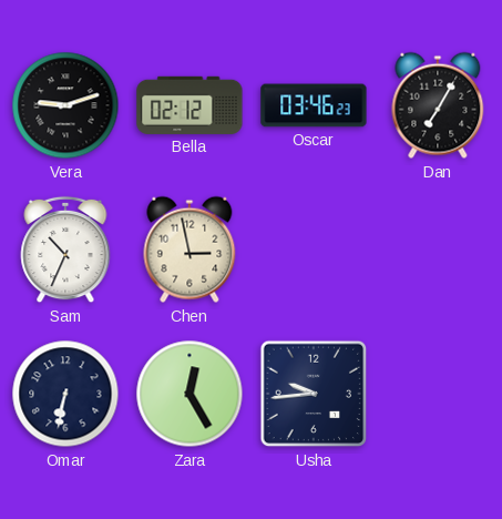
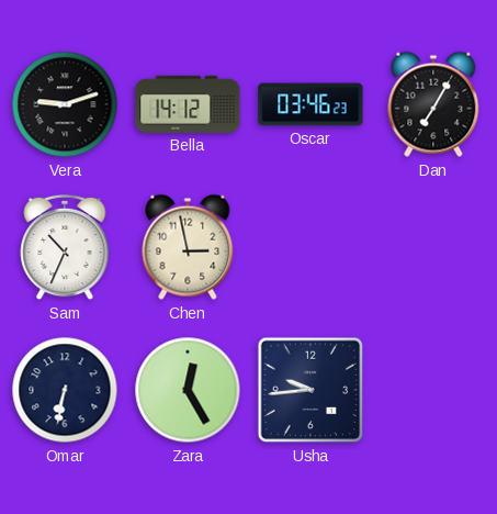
Bella: 02:12 -> 14:12 (188, 104)
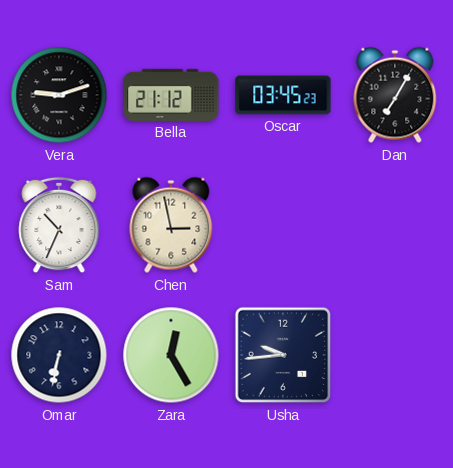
Bella: 14:12 -> 21:12 (171, 95)
Oscar: 03:46 -> 03:45 (283, 95)
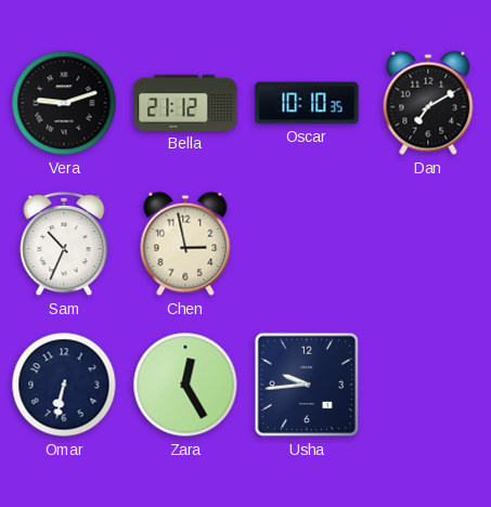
Oscar: 03:45 -> 10:10 (307, 103)
Dan: 7:05 -> 7:10 (428, 103)
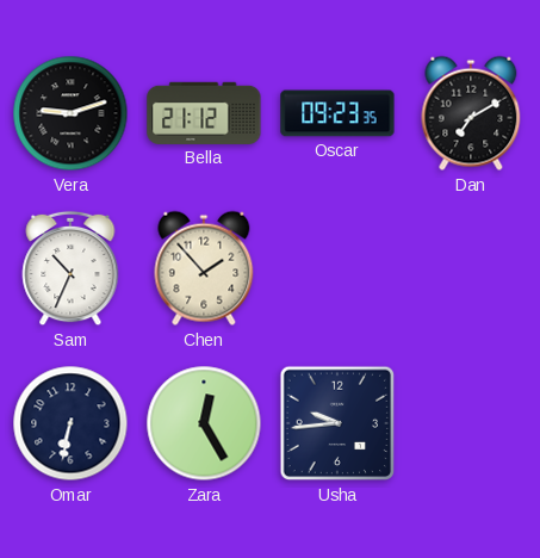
Oscar: 10:10 -> 09:23 (337, 113)
Chen: 2:58 -> 1:53 (204, 268)
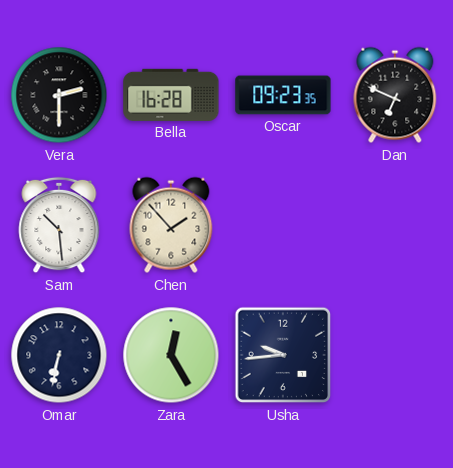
Vera: 9:12 -> 2:30 (59, 95)
Bella: 21:12 -> 16:28 (171, 95)
Dan: 7:10 -> 6:49 (395, 95)
Sam: 10:34 -> 10:29 (59, 225)
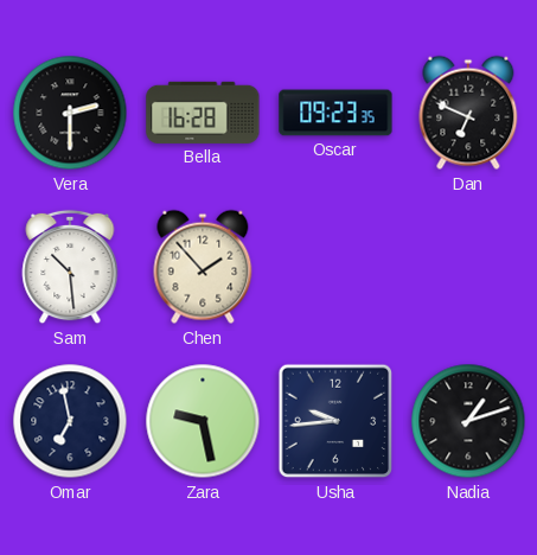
Omar: 6:32 -> 6:58 (70, 421)
Zara: 12:25 -> 9:28 (203, 421)
Nadia: none -> 1:12 (468, 421)
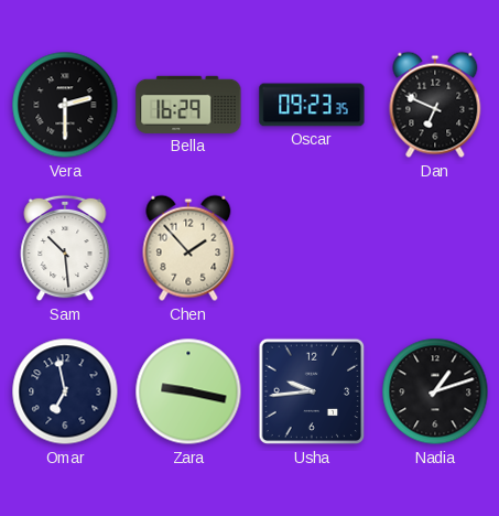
Bella: 16:28 -> 16:29 (188, 105)
Zara: 9:28 -> 9:17 (188, 391)
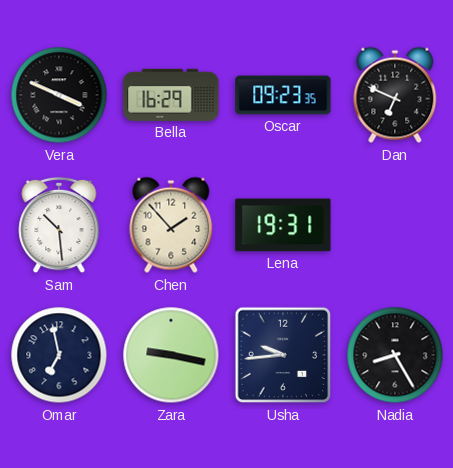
Vera: 2:30 -> 3:49 (59, 95)
Lena: none -> 19:31 (283, 225)
Nadia: 1:12 -> 8:25 (395, 355)
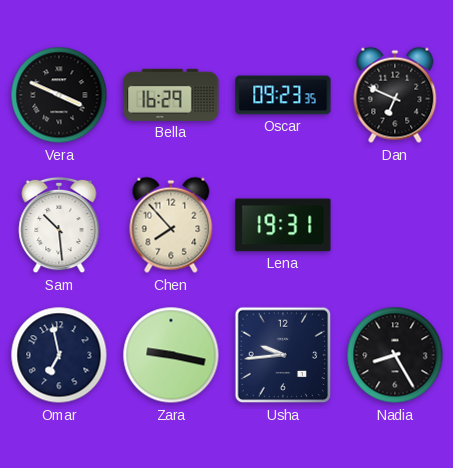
Chen: 1:53 -> 7:53 (171, 225)
